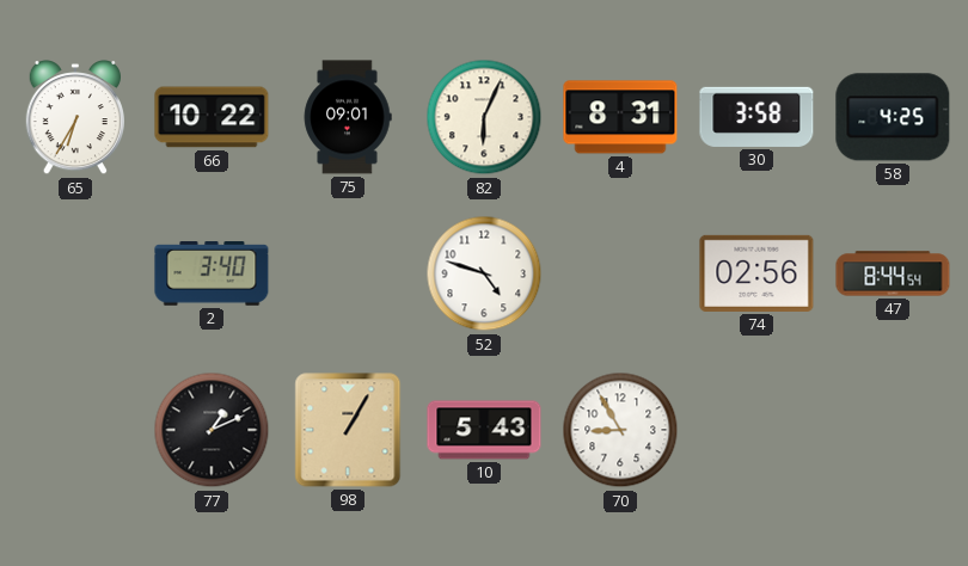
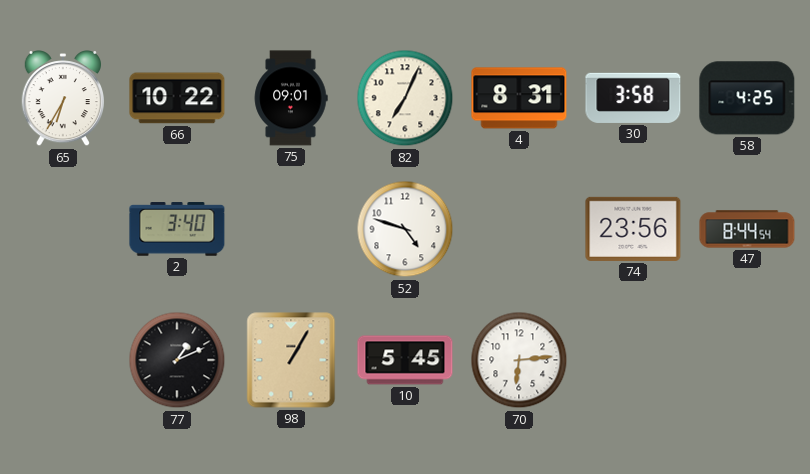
82: 6:04 -> 7:04 (405, 98)
74: 02:56 -> 23:56 (633, 229)
10: 5:43 -> 5:45 (405, 360)
70: 8:55 -> 6:14 (519, 360)
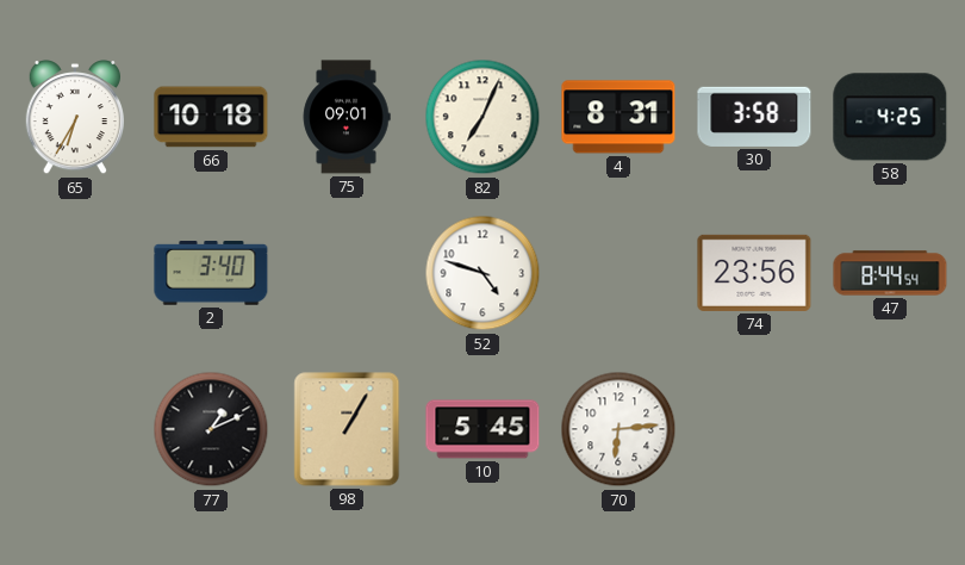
66: 10:22 -> 10:18 (211, 117)
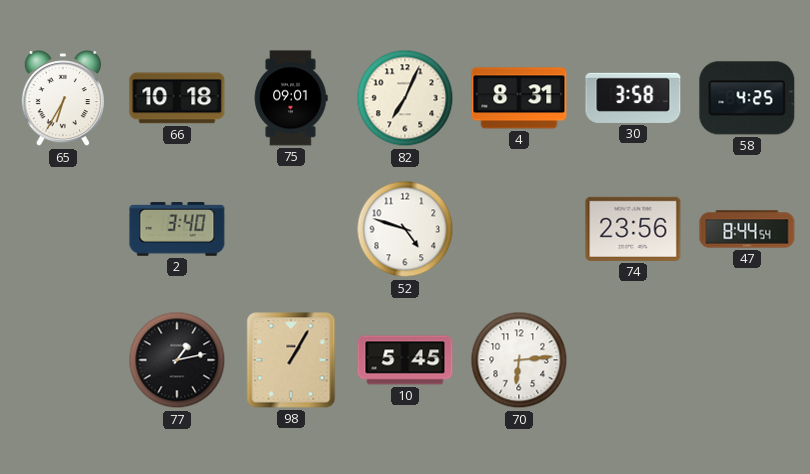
77: 1:11 -> 1:13 (177, 360)
